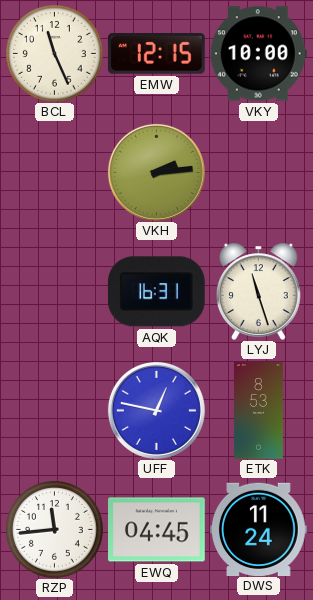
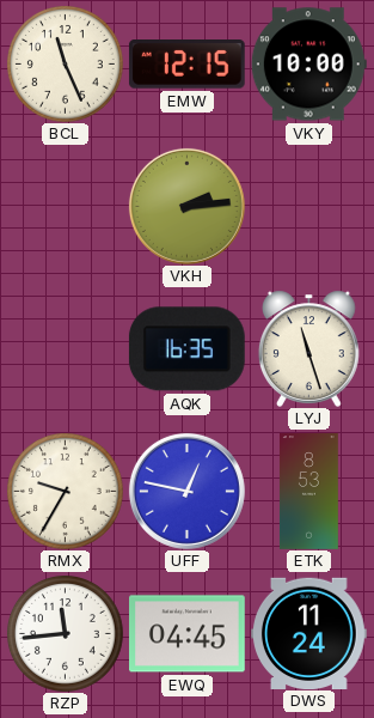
AQK: 16:31 -> 16:35 (186, 349)
RMX: none -> 9:35 (66, 492)
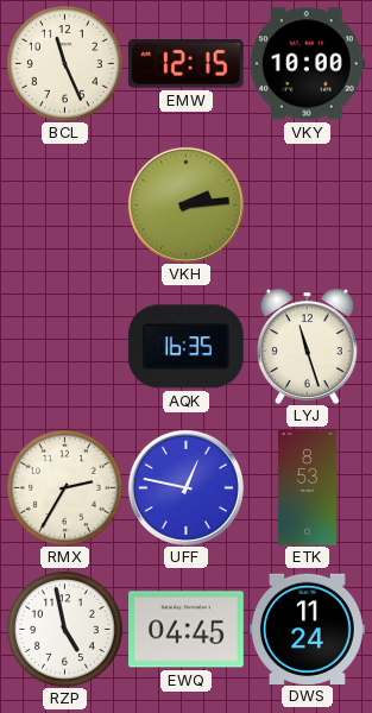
RMX: 9:35 -> 2:35 (65, 488)
RZP: 11:44 -> 4:58 (65, 630)
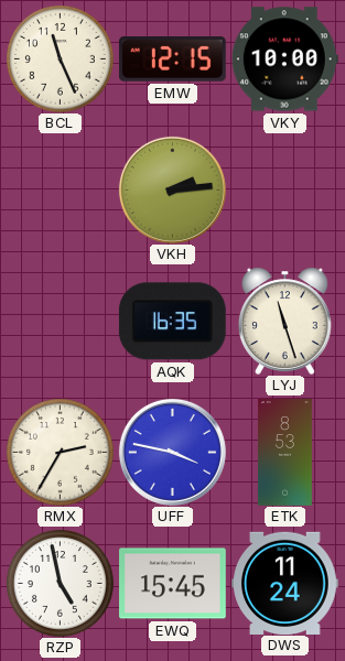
UFF: 12:47 -> 3:47 (172, 452)
EWQ: 04:45 -> 15:45 (173, 584)
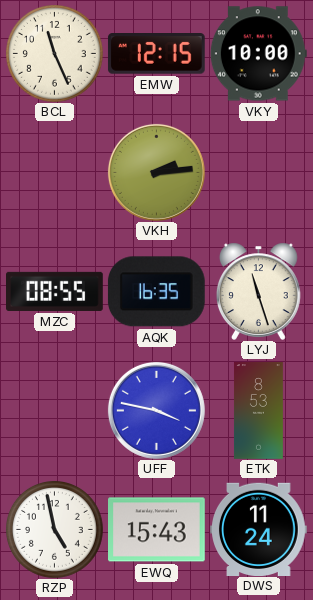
MZC: none -> 08:55 (55, 291)
RMX: 2:35 -> none (61, 453)
EWQ: 15:45 -> 15:43 (157, 530)
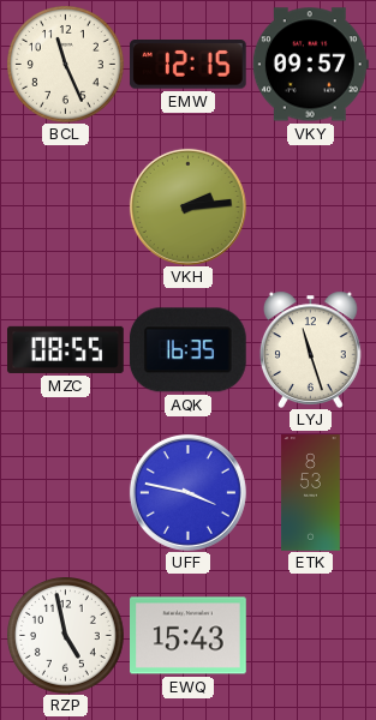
VKY: 10:00 -> 09:57 (310, 65)
DWS: 11:24 -> none (259, 529)
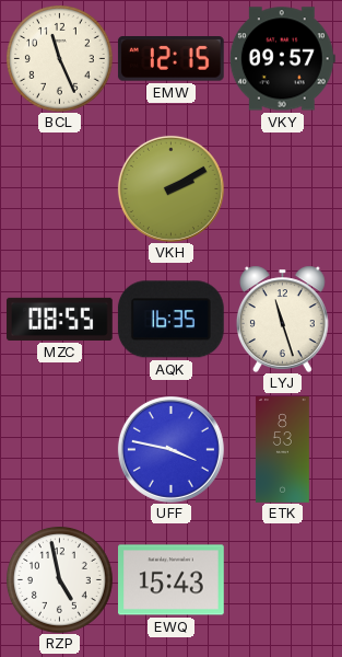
VKH: 2:14 -> 2:10 (170, 188)
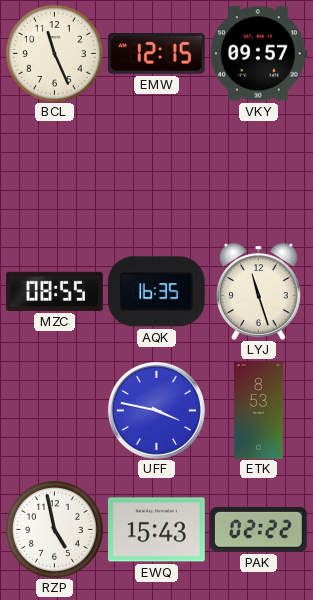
VKH: 2:10 -> none (170, 188)
PAK: none -> 02:22 (258, 530)
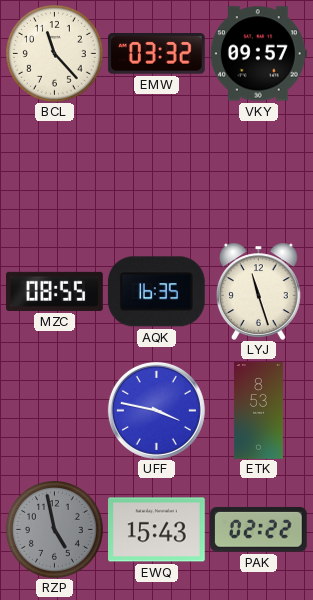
BCL: 11:26 -> 11:23 (55, 54)
EMW: 12:15 -> 03:32 (156, 54)
RZP dial: white -> grey (55, 530)
